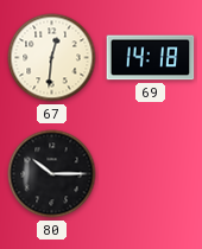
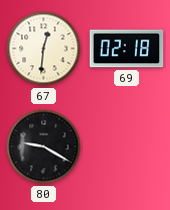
69: 14:18 -> 02:18 (127, 49)
80: 10:15 -> 9:20 (44, 147)
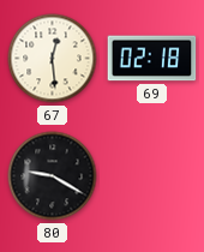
67: 12:31 -> 12:29 (53, 59)
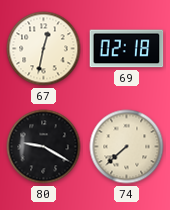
67: 12:29 -> 12:32 (44, 49)
74: none -> 7:38 (127, 147)
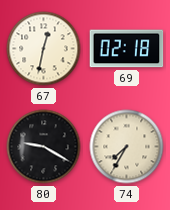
74: 7:38 -> 7:35 (127, 147)
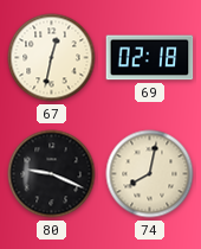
80: 9:20 -> 9:19 (52, 174)
74: 7:35 -> 8:02 (150, 174)
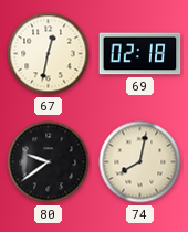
80: 9:19 -> 9:39 (49, 162)
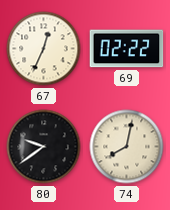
67: 12:32 -> 12:34 (44, 49)
69: 02:18 -> 02:22 (127, 49)
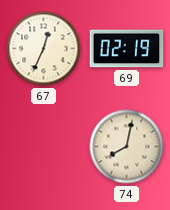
69: 02:22 -> 02:19 (127, 49)
80: 9:39 -> none (44, 147)
